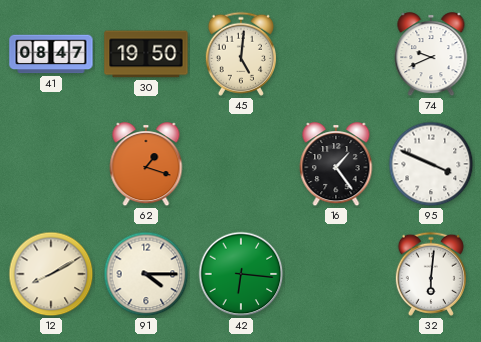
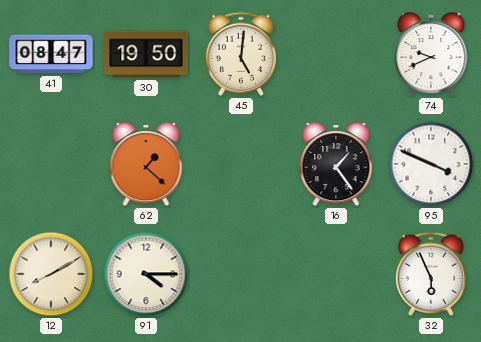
62: 1:18 -> 1:22 (146, 165)
42: 6:16 -> none (241, 274)
32: 6:01 -> 5:56 (431, 274)
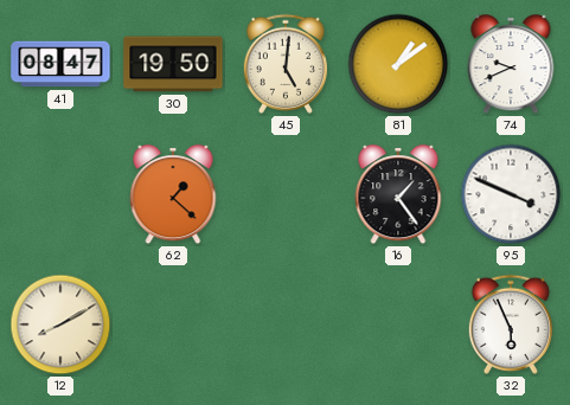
81: none -> 1:09 (398, 64)
91: 4:15 -> none (146, 274)
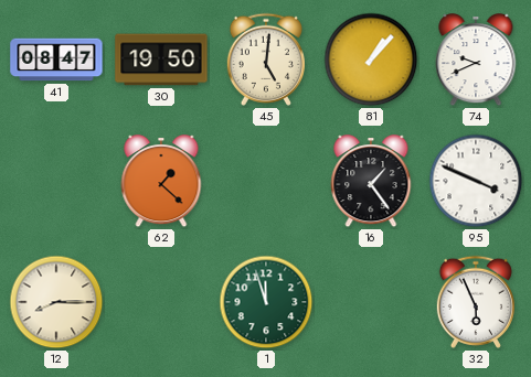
81: 1:09 -> 1:07 (371, 60)
12: 8:10 -> 8:15 (56, 302)
1: none -> 11:57 (266, 302)
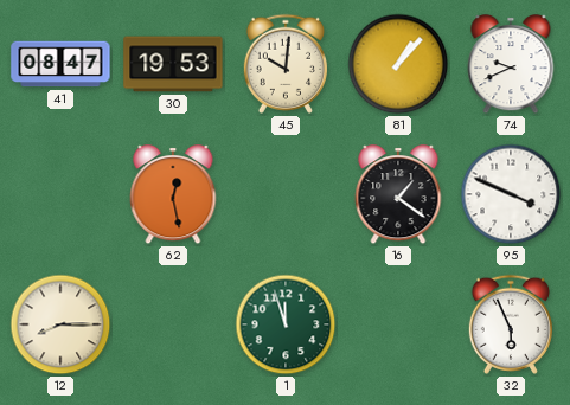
30: 19:50 -> 19:53 (173, 64)
45: 5:01 -> 10:01 (286, 64)
62: 1:22 -> 12:28 (173, 195)
16: 1:24 -> 1:21 (398, 195)
